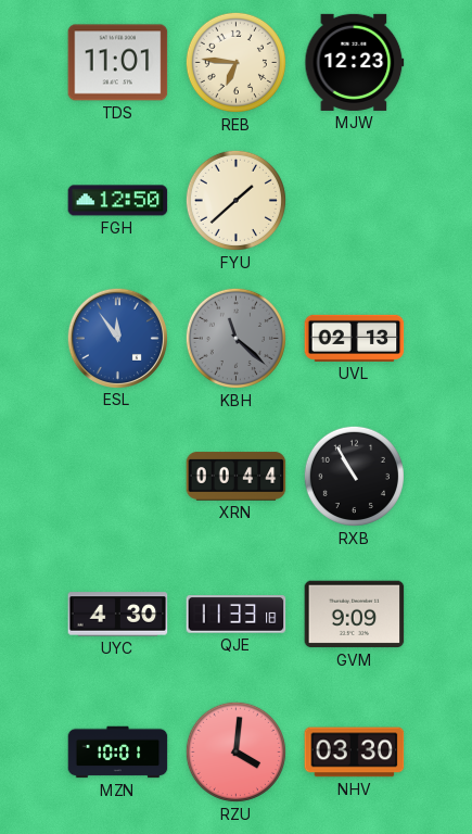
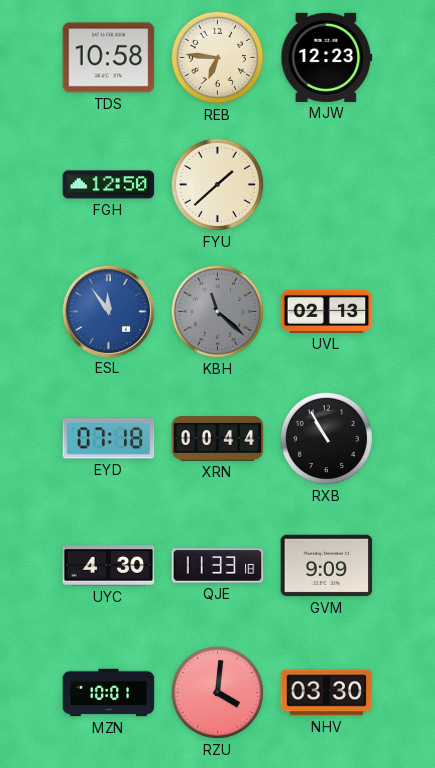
TDS: 11:01 -> 10:58 (109, 58)
EYD: none -> 07:18 (109, 439)
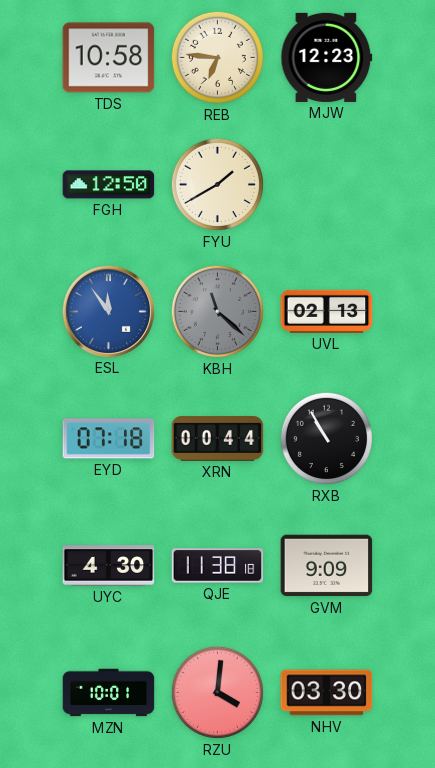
FYU: 1:38 -> 1:40 (217, 184)
QJE: 11:33 -> 11:38 (218, 566)
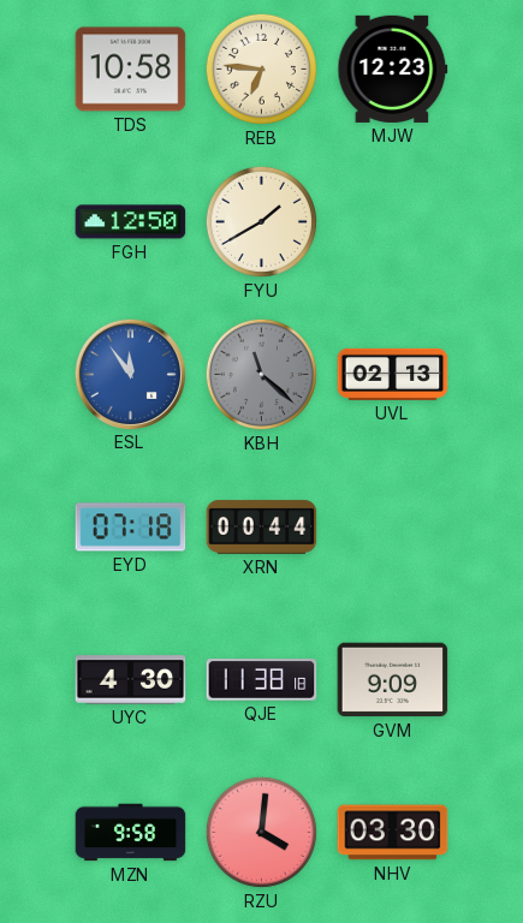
RXB: 10:55 -> none (326, 438)
MZN: 10:01 -> 9:58 (131, 833)
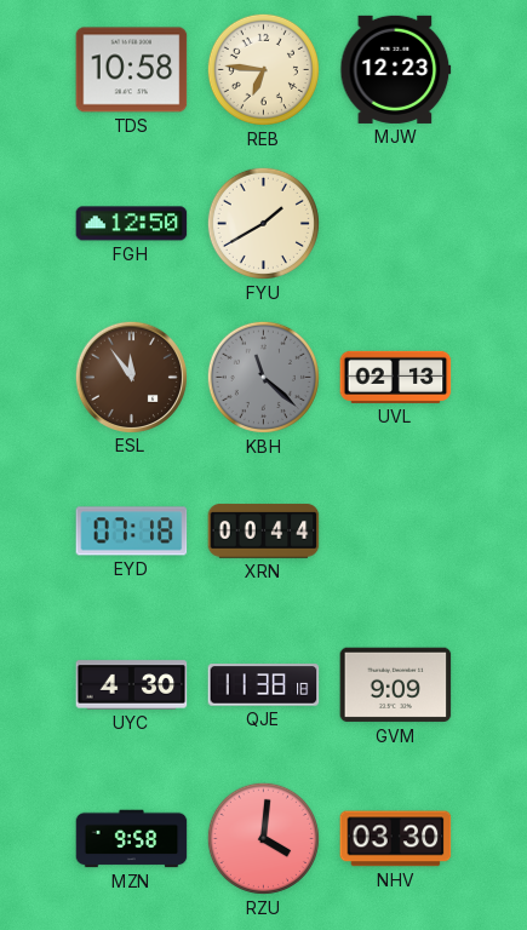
ESL dial: blue -> brown (131, 377)
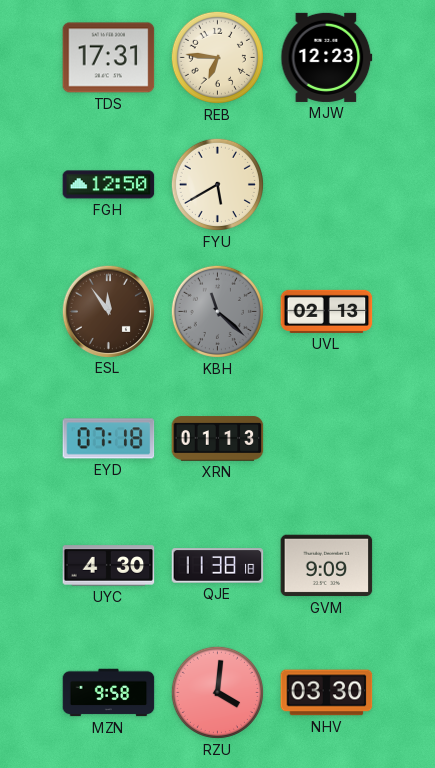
TDS: 10:58 -> 17:31 (109, 58)
FYU: 1:40 -> 5:40 (217, 184)
XRN: 00:44 -> 01:13 (218, 439)
